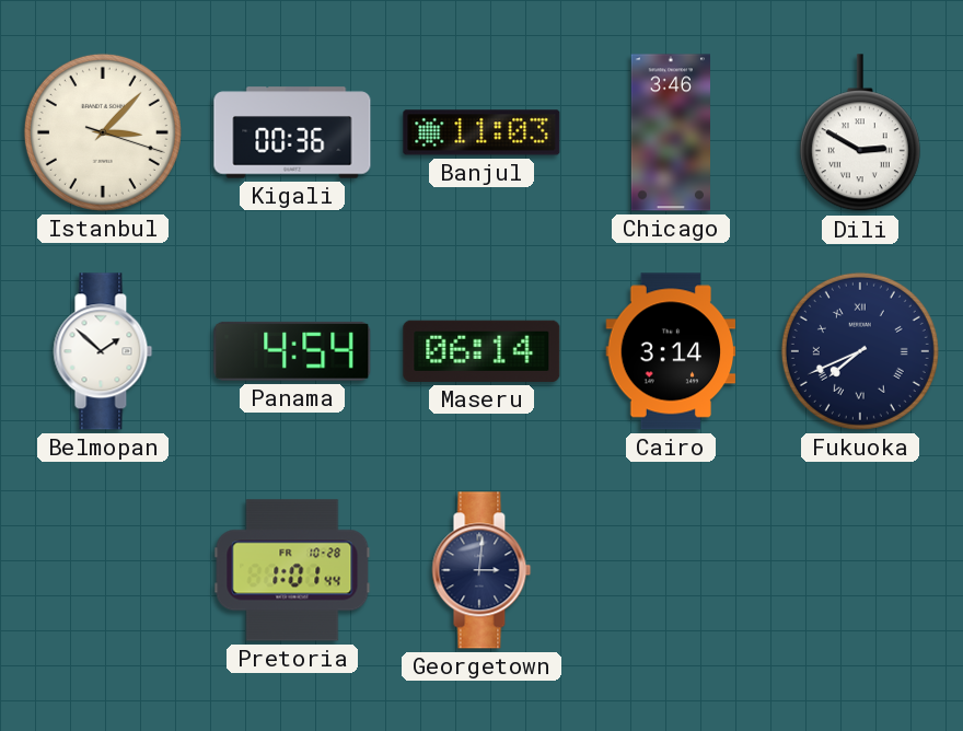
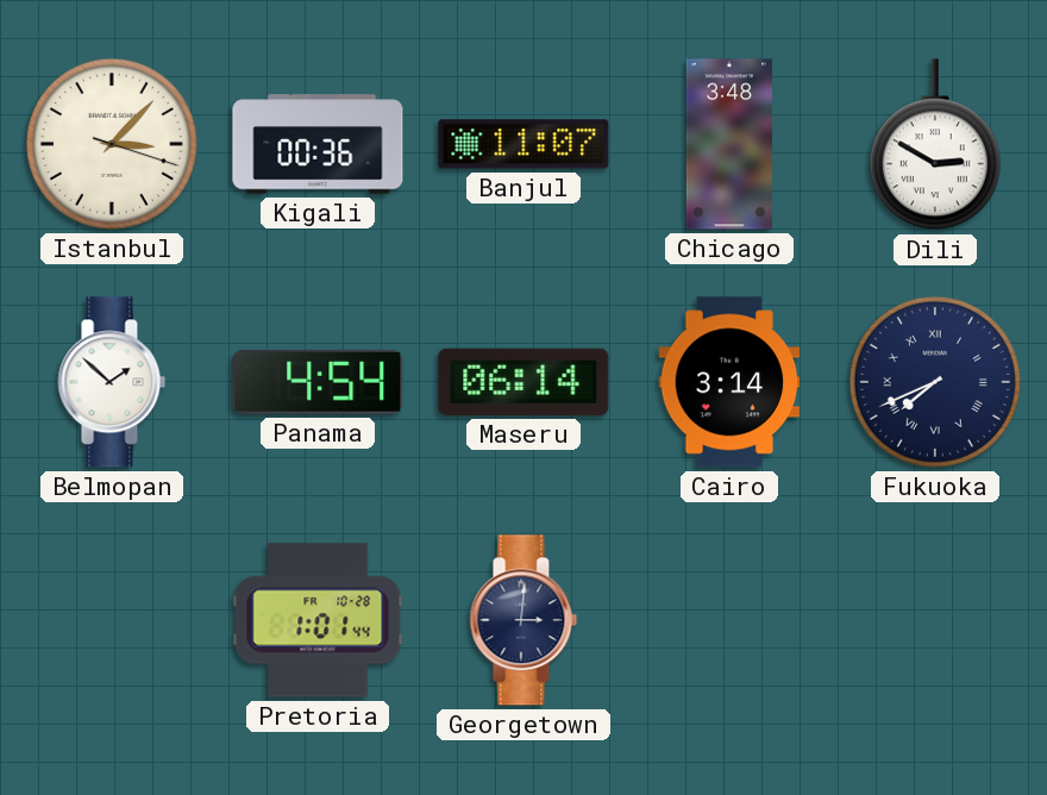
Banjul: 11:03 -> 11:07 (523, 144)
Chicago: 3:46 -> 3:48 (728, 144)
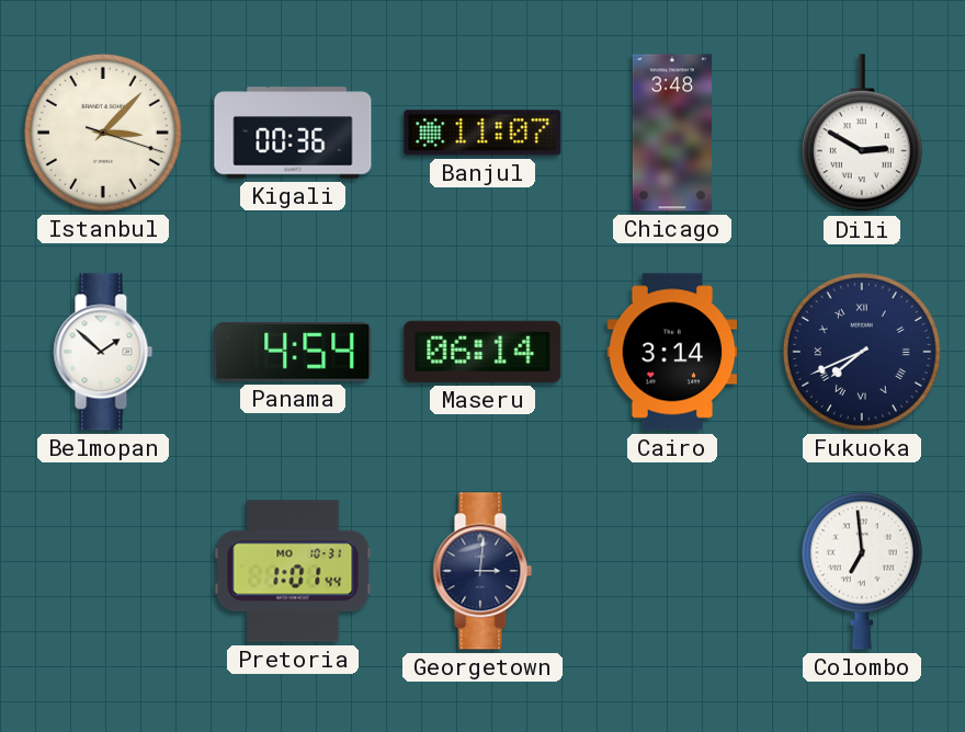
Pretoria date: FR 10-28 -> MO 10-31 (293, 571)
Colombo: none -> 6:59 (862, 571)
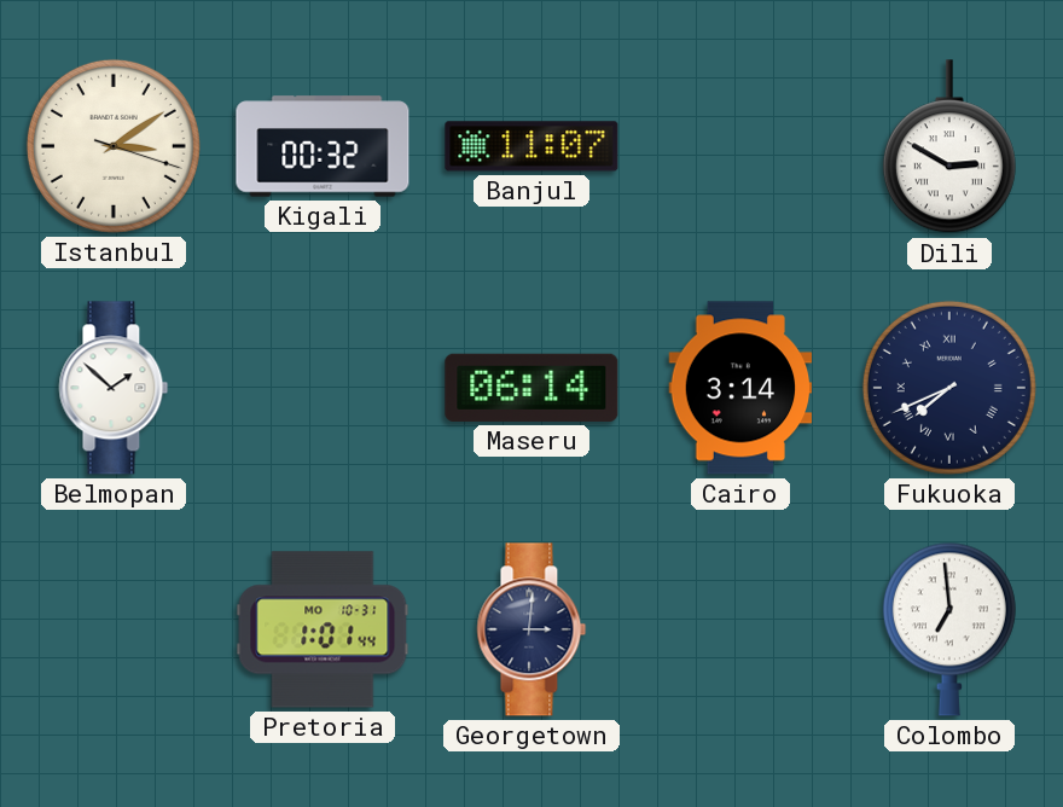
Istanbul: 3:07 -> 3:09 (114, 146)
Kigali: 00:36 -> 00:32 (323, 146)
Chicago: 3:48 -> none (671, 133)
Panama: 4:54 -> none (293, 352)
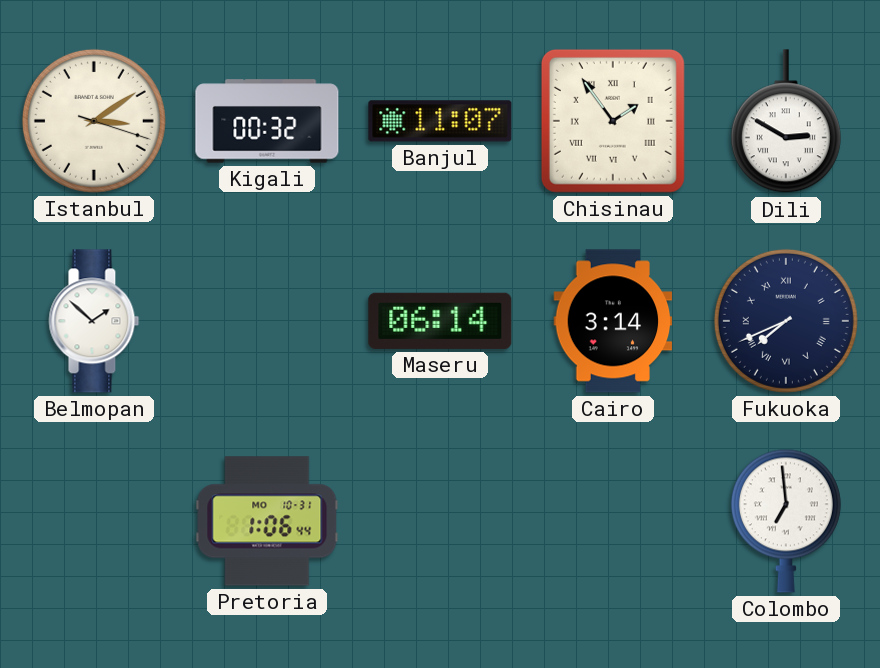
Chisinau: none -> 1:54 (613, 121)
Pretoria: 1:01 -> 1:06 (267, 521)
Georgetown: 3:01 -> none (531, 629)
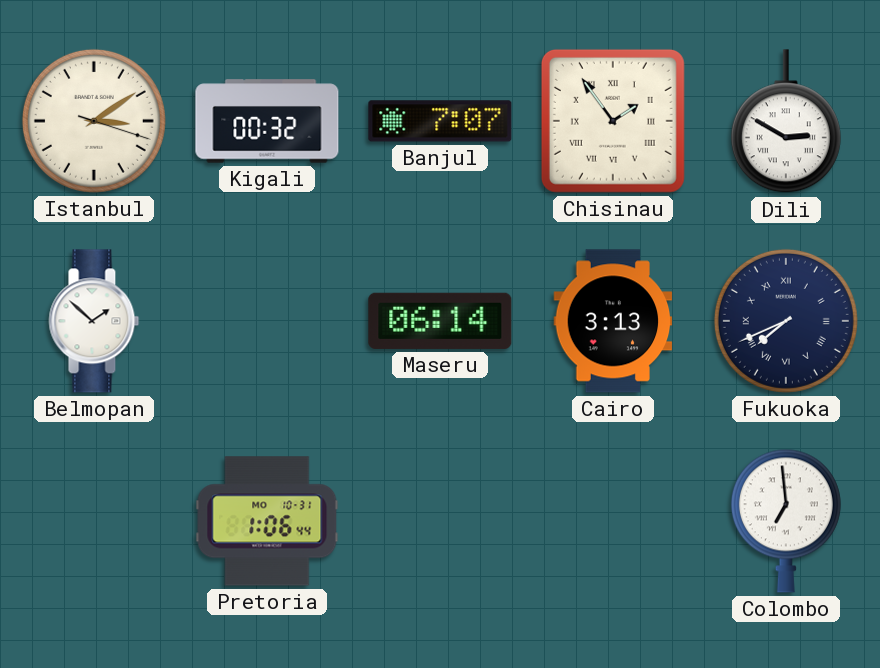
Banjul: 11:07 -> 7:07 (440, 121)
Cairo: 3:14 -> 3:13 (613, 321)
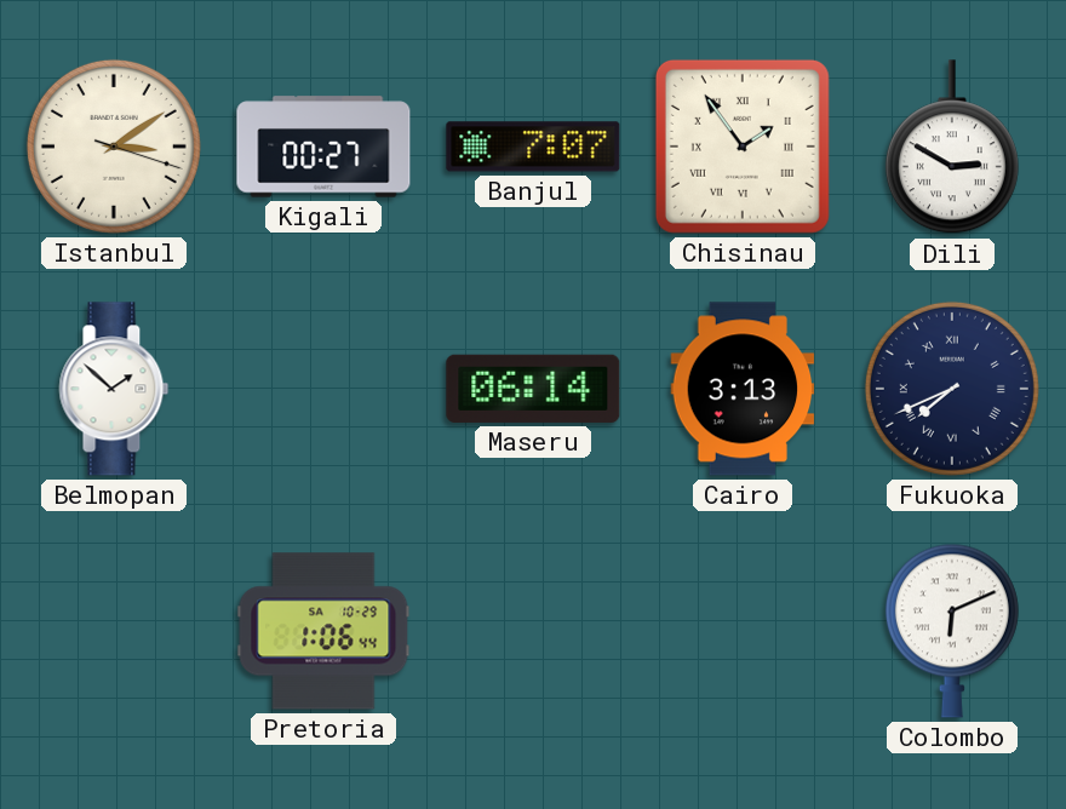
Kigali: 00:32 -> 00:27 (323, 147)
Pretoria date: MO 10-31 -> SA 10-29 (323, 631)
Colombo: 6:59 -> 6:11 (952, 631)
